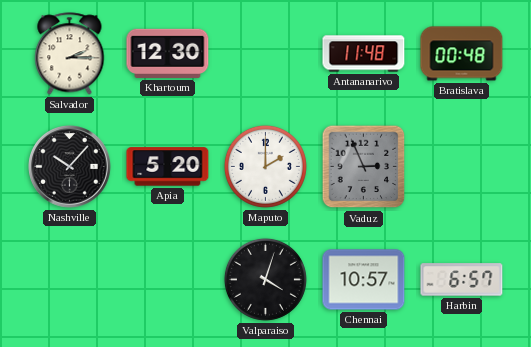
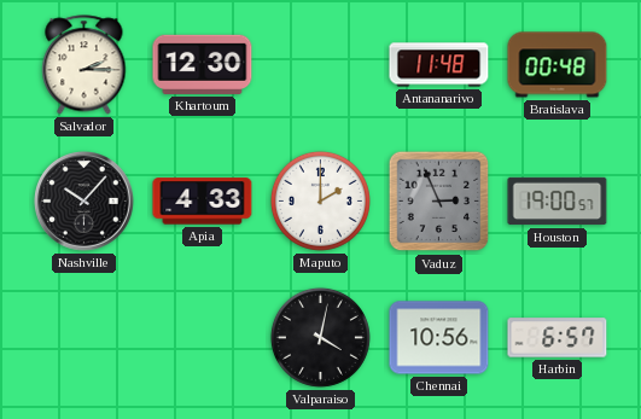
Apia: 5:20 -> 4:33 (203, 202)
Houston: none -> 19:00 (558, 202)
Valparaiso: 4:03 -> 4:02 (320, 337)
Chennai: 10:57 -> 10:56 (439, 338)
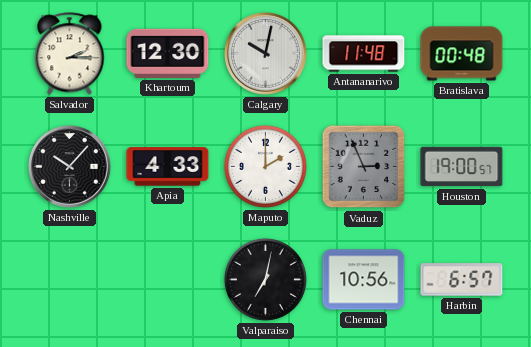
Calgary: none -> 10:02 (266, 54)
Valparaiso: 4:02 -> 7:02 (265, 279)
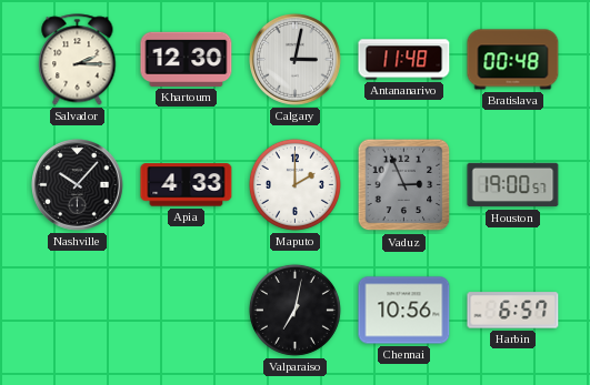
Calgary: 10:02 -> 3:02 (296, 60)
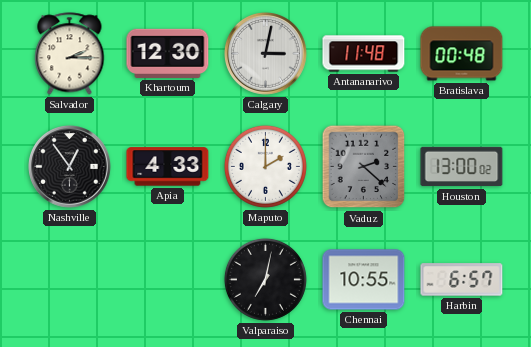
Nashville: 10:07 -> 12:54 (70, 167)
Vaduz: 2:56 -> 2:22 (364, 167)
Houston: 19:00 -> 13:00 (462, 167)
Chennai: 10:56 -> 10:55 (364, 280)
